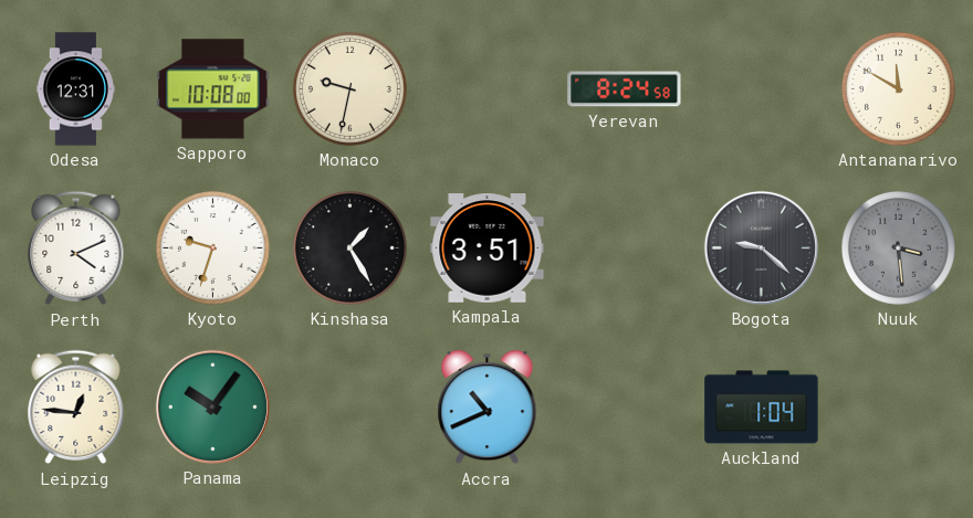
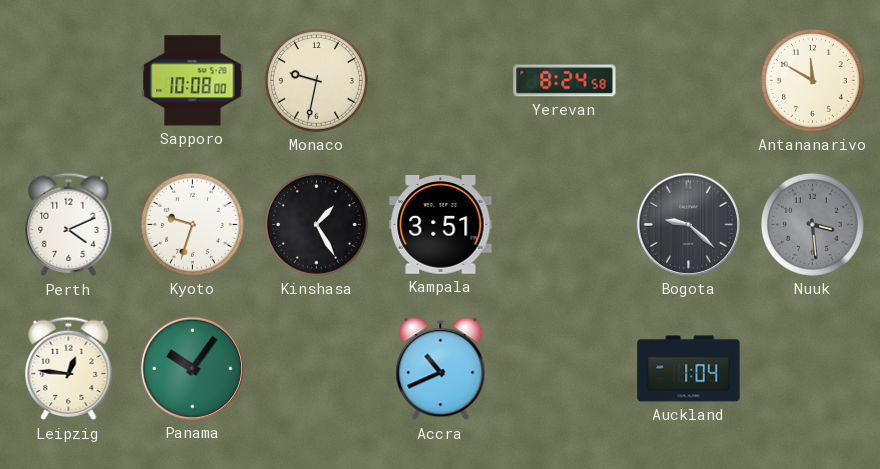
Odesa: 12:31 -> none (75, 89)
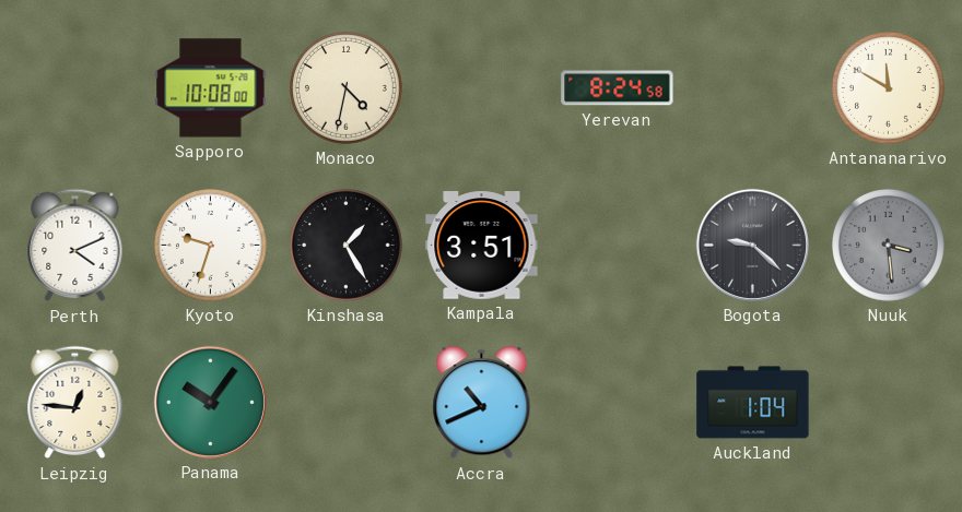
Monaco: 9:32 -> 4:32 (347, 88)
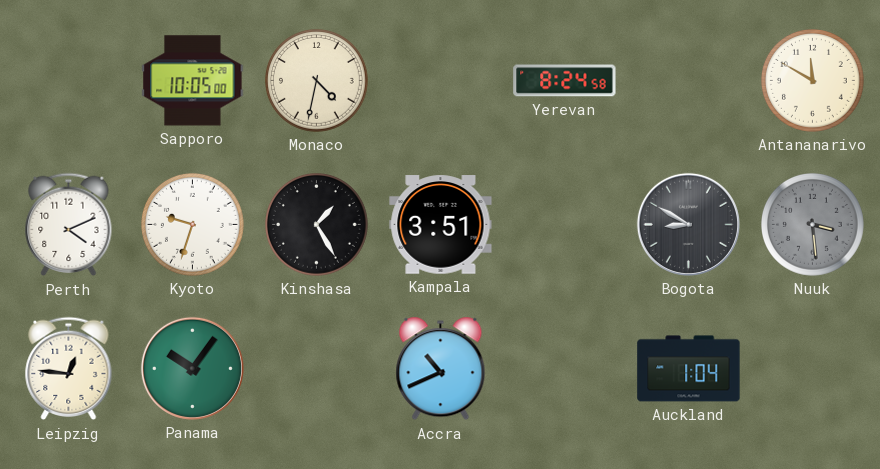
Sapporo: 10:08 -> 10:05 (193, 81)
Bogota: 9:22 -> 8:50 (688, 224)
